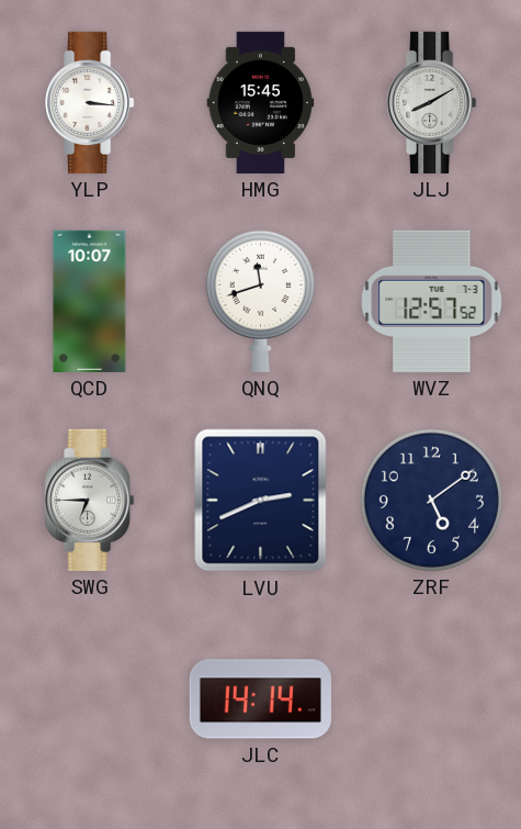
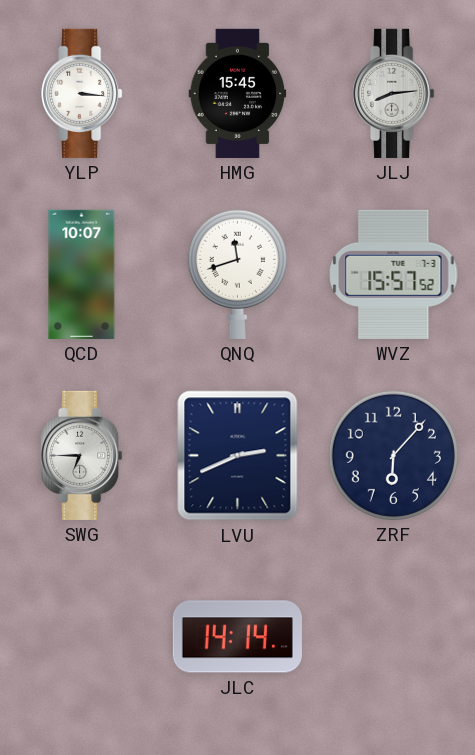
JLJ: 8:10 -> 8:14 (394, 93)
WVZ: 12:57 -> 15:57 (394, 274)
ZRF: 5:09 -> 6:07 (393, 455)
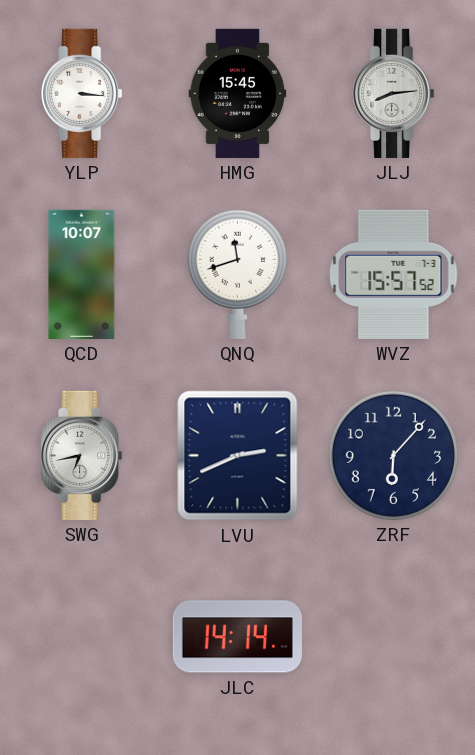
SWG: 6:45 -> 6:43 (82, 455)
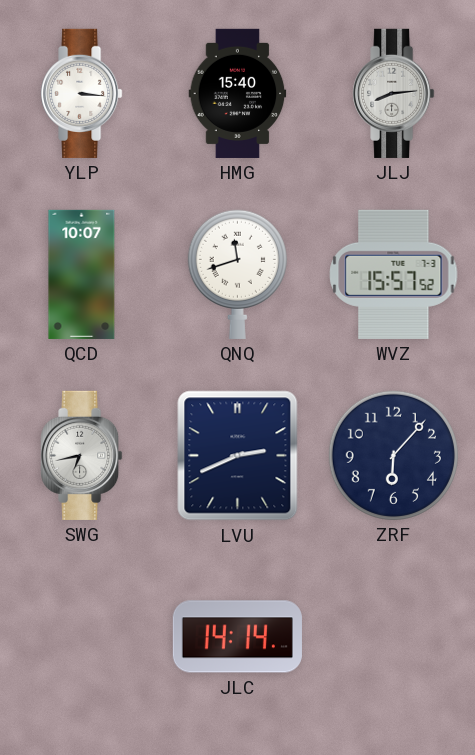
HMG: 15:45 -> 15:40 (238, 93)
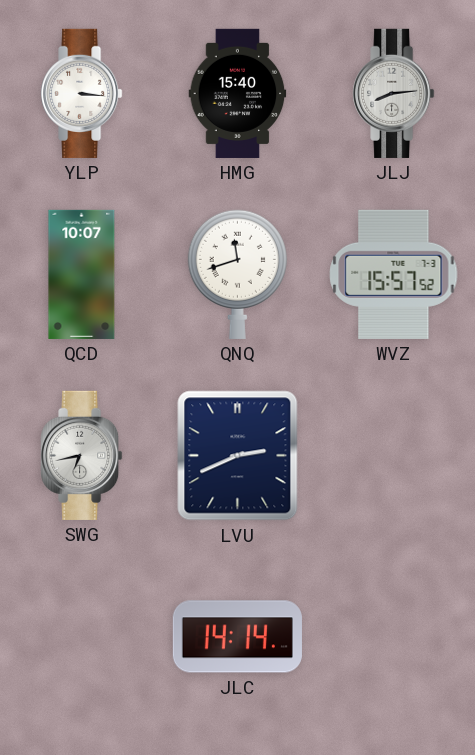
ZRF: 6:07 -> none (393, 455)
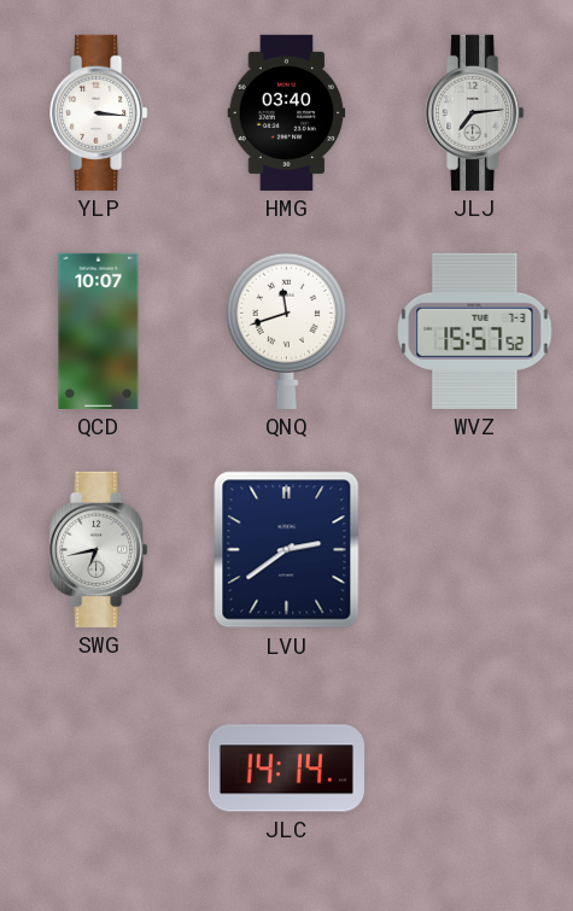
HMG: 15:40 -> 03:40 (287, 112)
JLJ: 8:14 -> 7:14 (475, 112)
LVU: 2:41 -> 2:39 (287, 550)
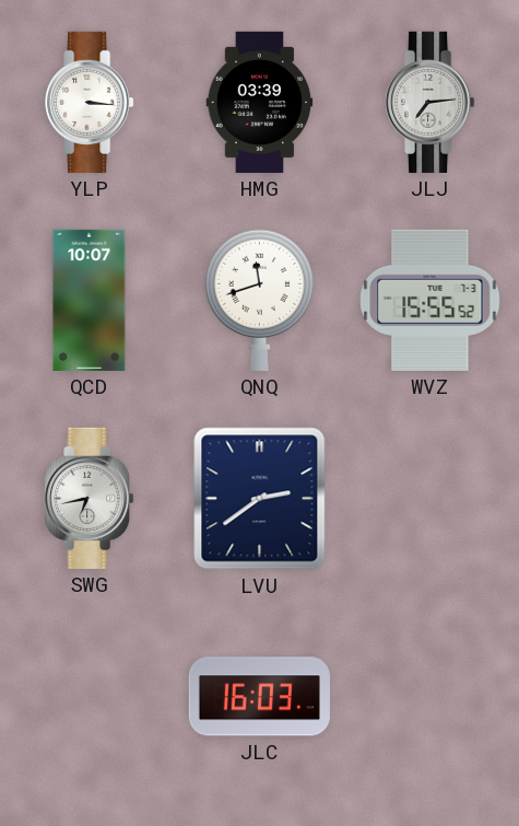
HMG: 03:40 -> 03:39 (260, 102)
WVZ: 15:57 -> 15:55 (430, 300)
JLC: 14:14 -> 16:03 (259, 697)
